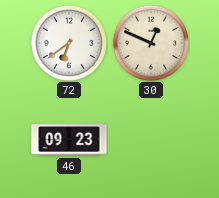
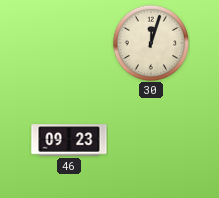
72: 6:39 -> none (69, 43)
30: 12:49 -> 12:03 (151, 43)
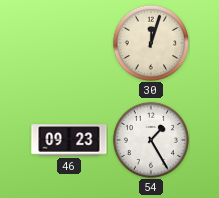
54: none -> 1:25 (151, 140)
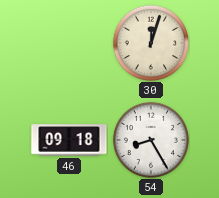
46: 09:23 -> 09:18 (69, 140)
54: 1:25 -> 8:25 (151, 140)
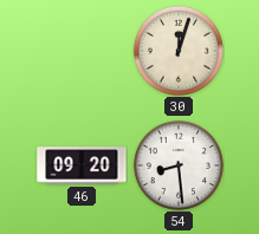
46: 09:18 -> 09:20 (82, 165)
54: 8:25 -> 8:29 (179, 165)
